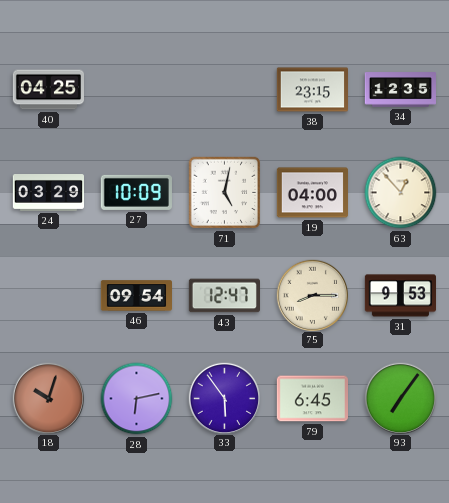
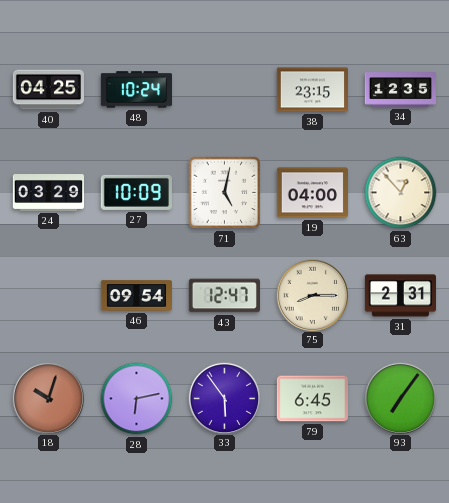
48: none -> 10:24 (136, 90)
31: 9:53 -> 2:31 (400, 296)
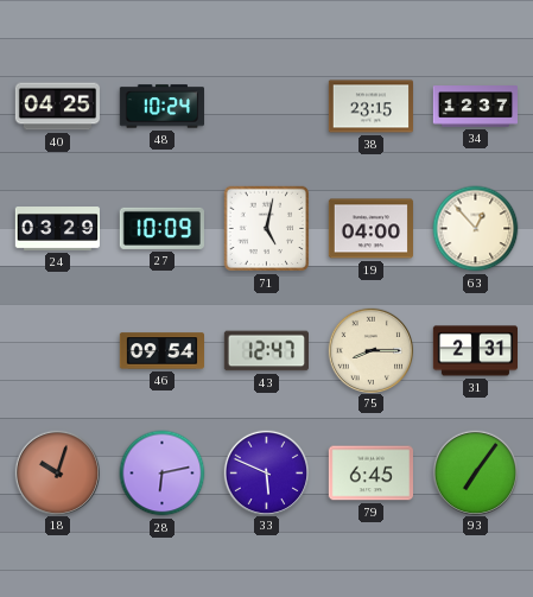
34: 12:35 -> 12:37 (475, 107)
33: 5:54 -> 5:49 (266, 472)
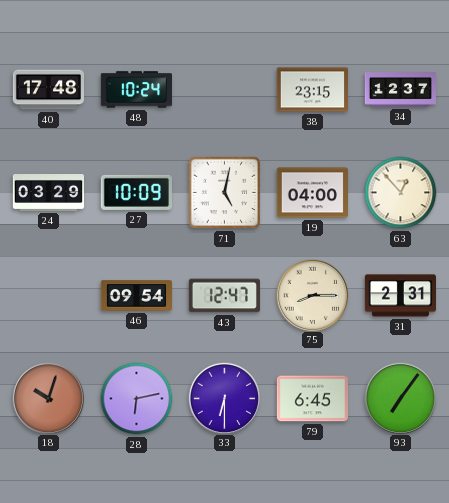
40: 04:25 -> 17:48 (48, 90)
33: 5:49 -> 6:30 (224, 398)
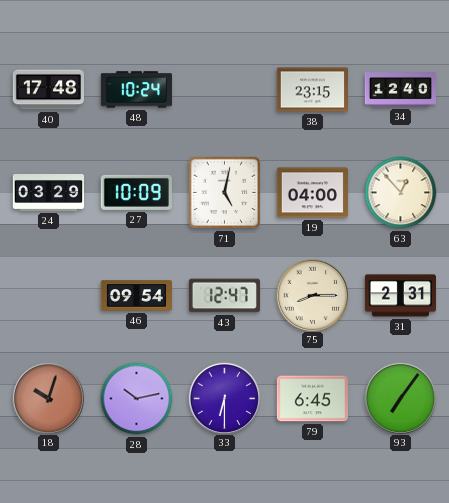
34: 12:37 -> 12:40 (400, 90)
28: 6:13 -> 10:13 (137, 399)
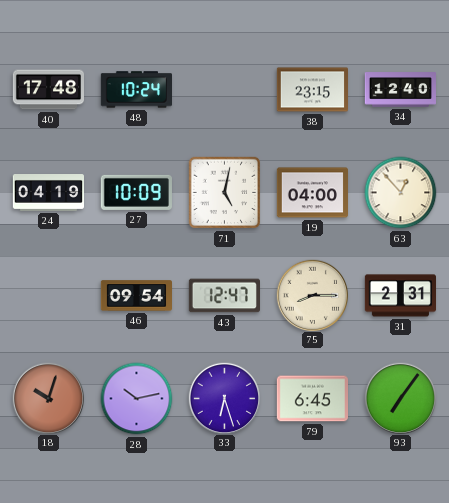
24: 03:29 -> 04:19 (48, 193)
33: 6:30 -> 6:27 (224, 398)
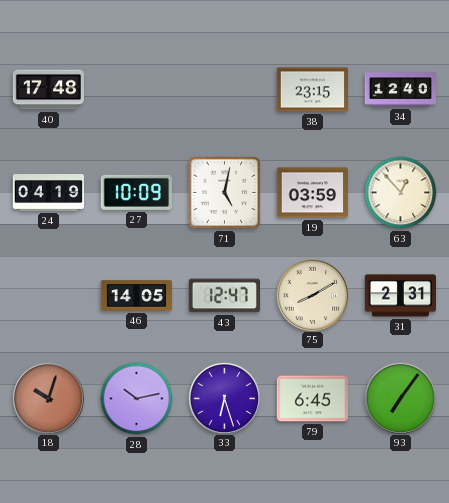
48: 10:24 -> none (136, 90)
19: 04:00 -> 03:59 (312, 193)
46: 09:54 -> 14:05 (136, 296)
75: 8:15 -> 8:10 (312, 295)
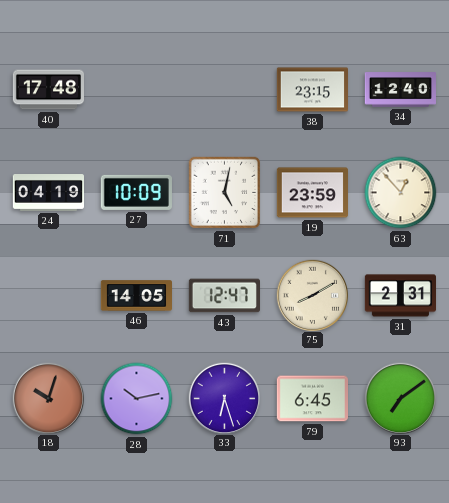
19: 03:59 -> 23:59 (312, 193)
93: 7:06 -> 7:09 (400, 398)
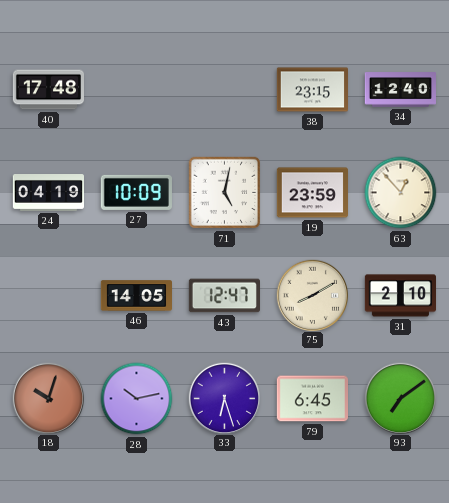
31: 2:31 -> 2:10 (400, 296)
